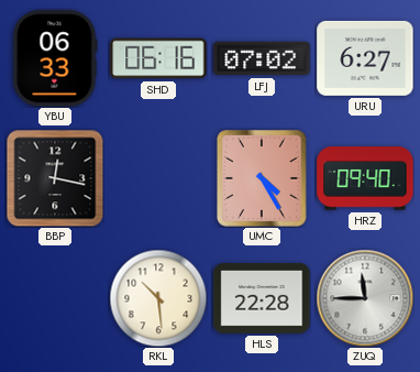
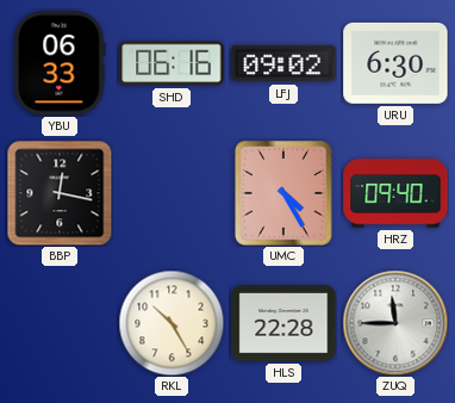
LFJ: 07:02 -> 09:02 (283, 63)
URU: 6:27 -> 6:30 (395, 63)
RKL: 10:29 -> 10:25 (172, 323)
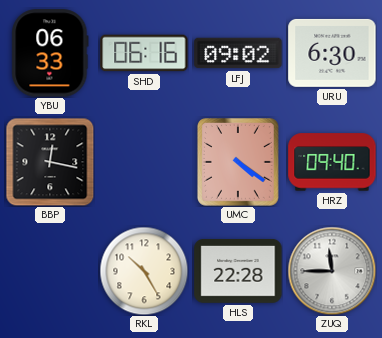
UMC: 4:25 -> 4:21 (238, 163)
